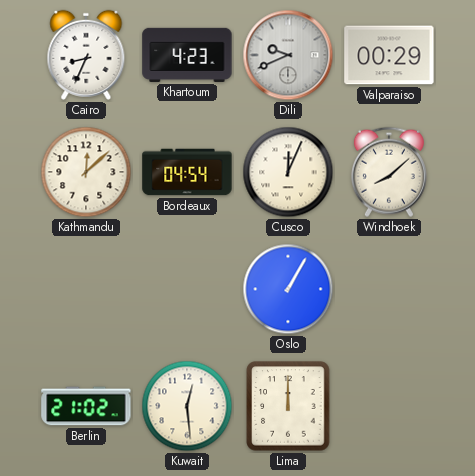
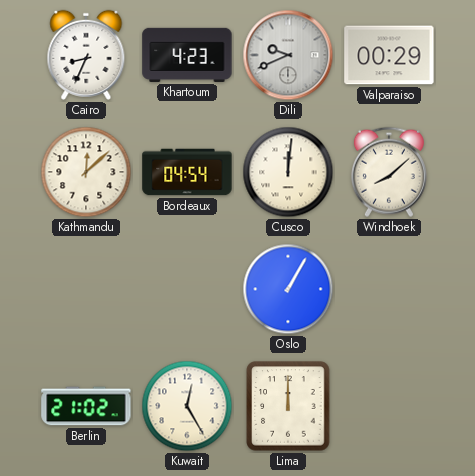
Cusco: 12:04 -> 12:01 (288, 172)
Kuwait: 12:29 -> 12:25 (187, 406)
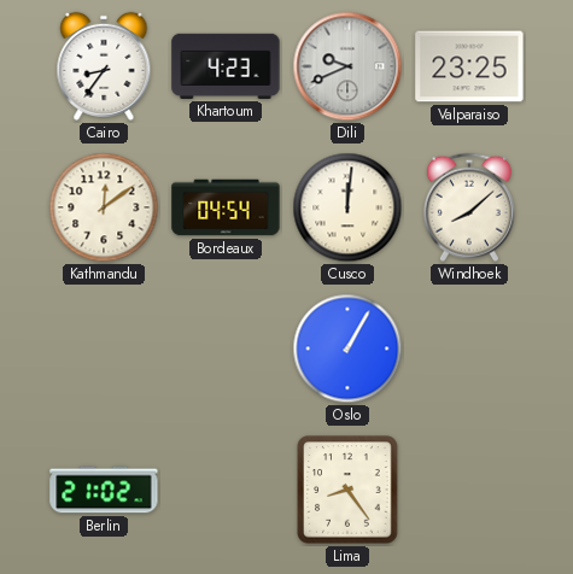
Cairo: 8:34 -> 8:36 (104, 66)
Valparaiso: 00:29 -> 23:25 (469, 66)
Kathmandu: 12:08 -> 12:09 (104, 207)
Kuwait: 12:25 -> none (187, 406)
Lima: 12:00 -> 8:24 (347, 490)
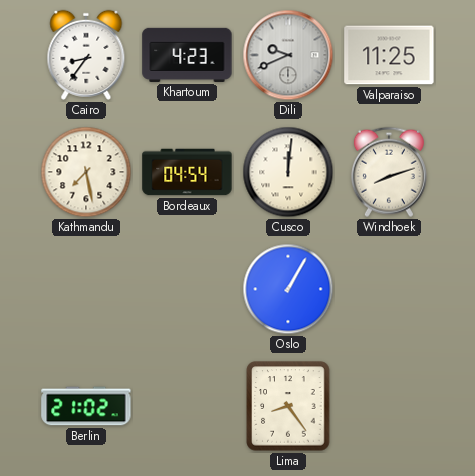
Valparaiso: 23:25 -> 11:25 (389, 55)
Kathmandu: 12:09 -> 7:28 (86, 172)
Windhoek: 8:08 -> 8:12 (389, 172)
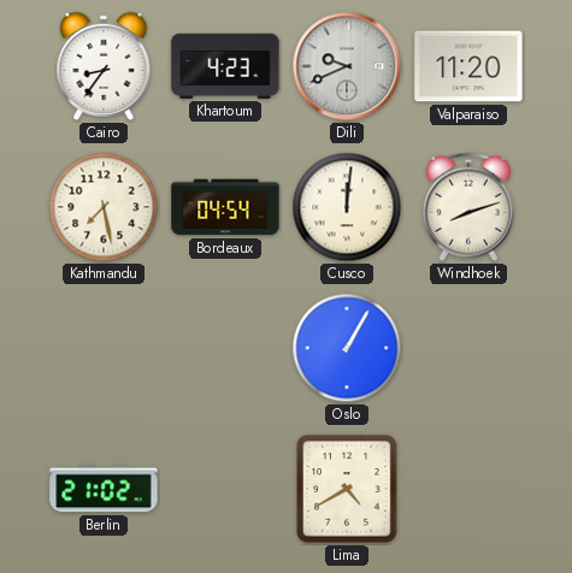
Valparaiso: 11:25 -> 11:20 (468, 66)
Lima: 8:24 -> 4:40 (347, 489)
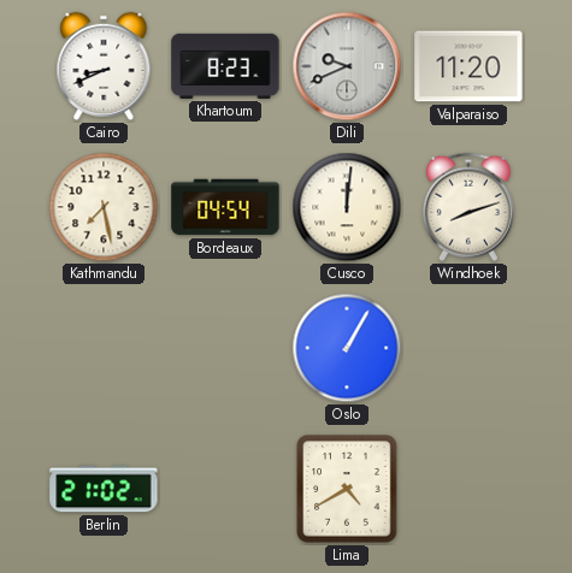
Cairo: 8:36 -> 8:41 (104, 66)
Khartoum: 4:23 -> 8:23 (225, 66)
